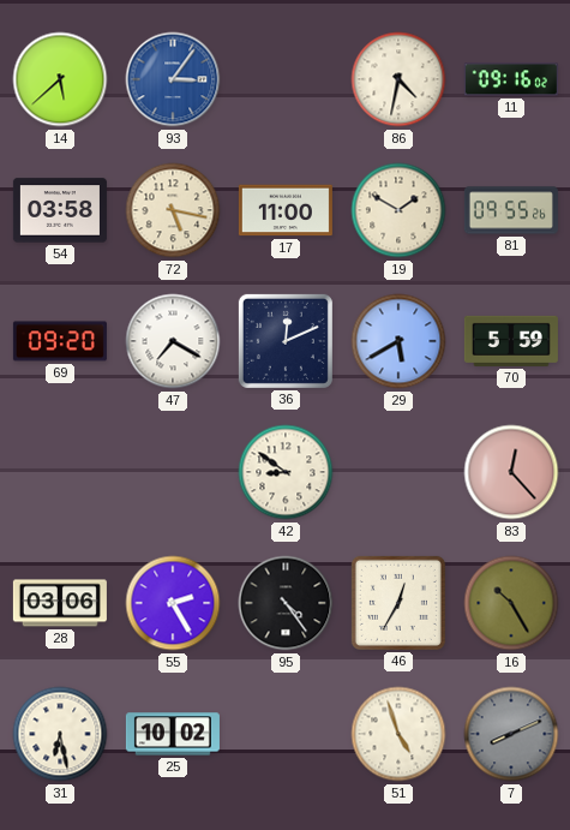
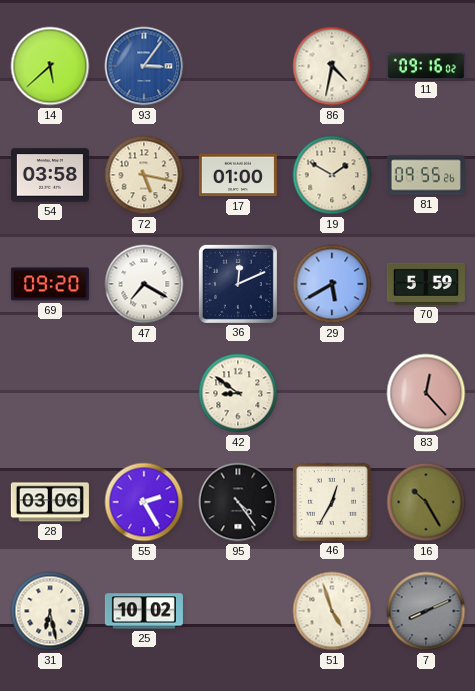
17: 11:00 -> 01:00 (238, 175)
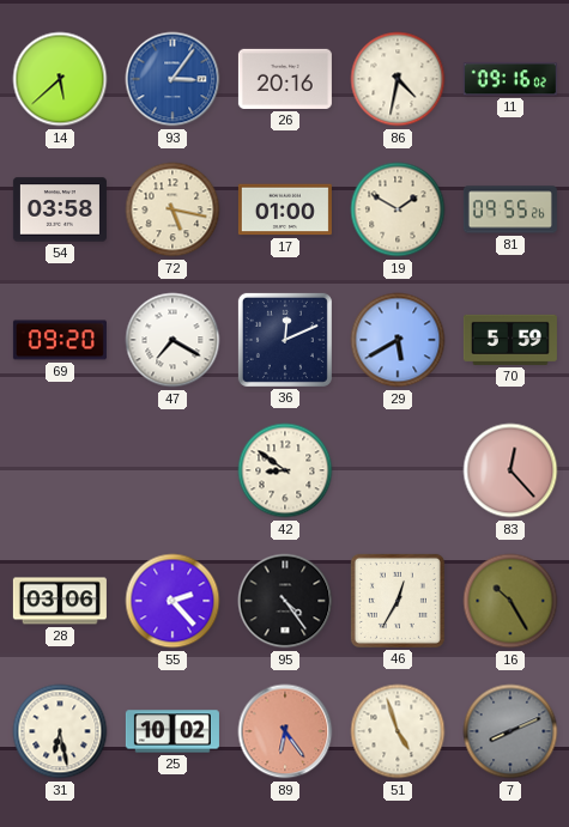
26: none -> 20:16 (285, 79)
55: 2:25 -> 2:23 (172, 601)
89: none -> 6:24 (285, 731)
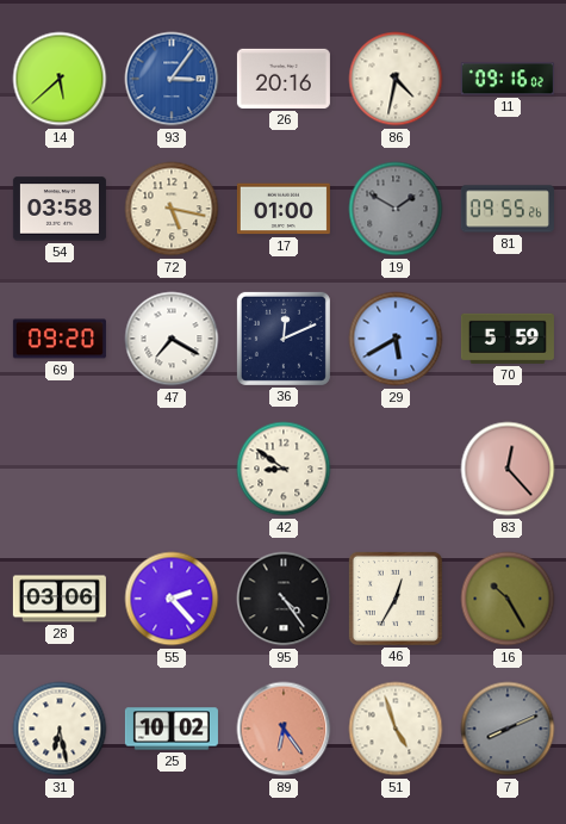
19 dial: cream -> grey (396, 209)
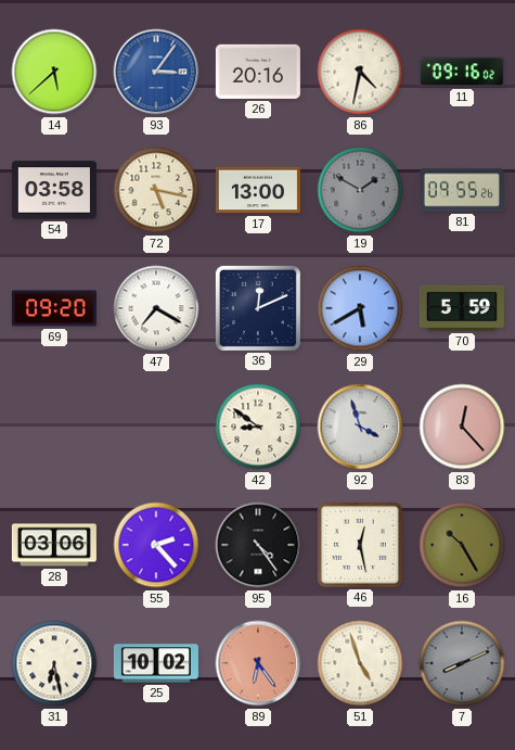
17: 01:00 -> 13:00 (258, 190)
92: none -> 3:57 (360, 427)
46: 12:35 -> 12:28 (360, 545)
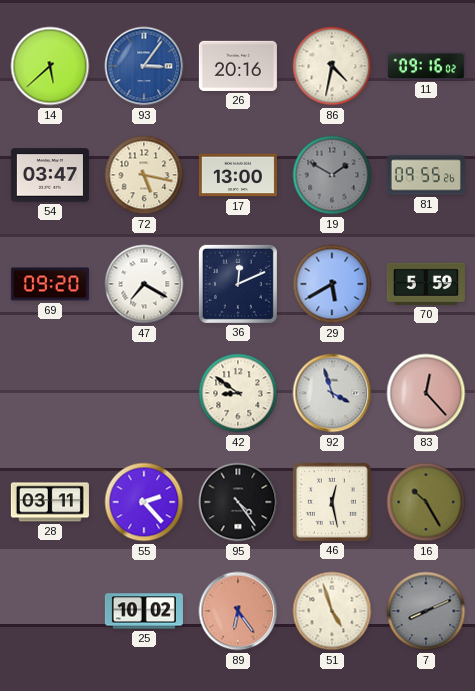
54: 03:58 -> 03:47 (50, 175)
28: 03:06 -> 03:11 (50, 502)
31: 6:28 -> none (54, 663)
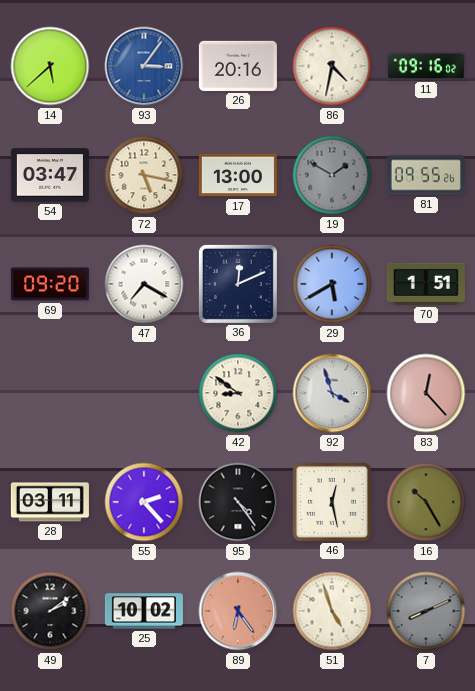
70: 5:59 -> 1:51 (426, 284)
49: none -> 2:09 (50, 611)
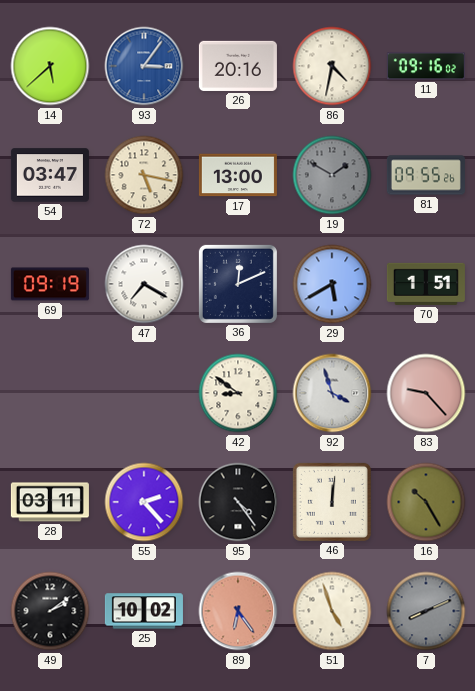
69: 09:20 -> 09:19 (50, 284)
83: 12:23 -> 9:23 (426, 393)
46: 12:28 -> 12:01 (332, 502)
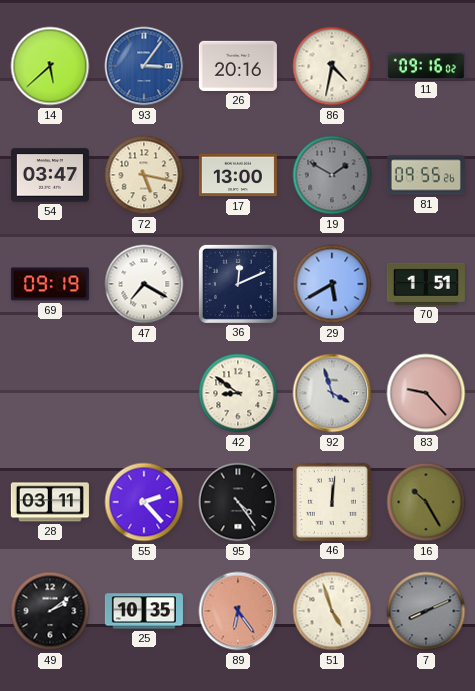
25: 10:02 -> 10:35 (144, 611)
